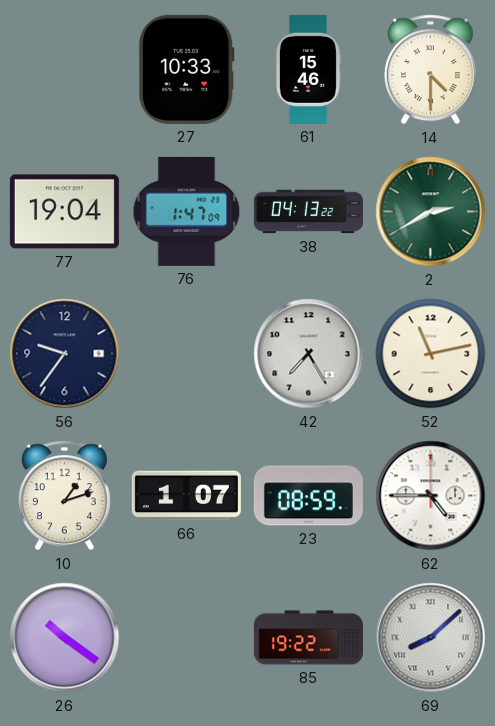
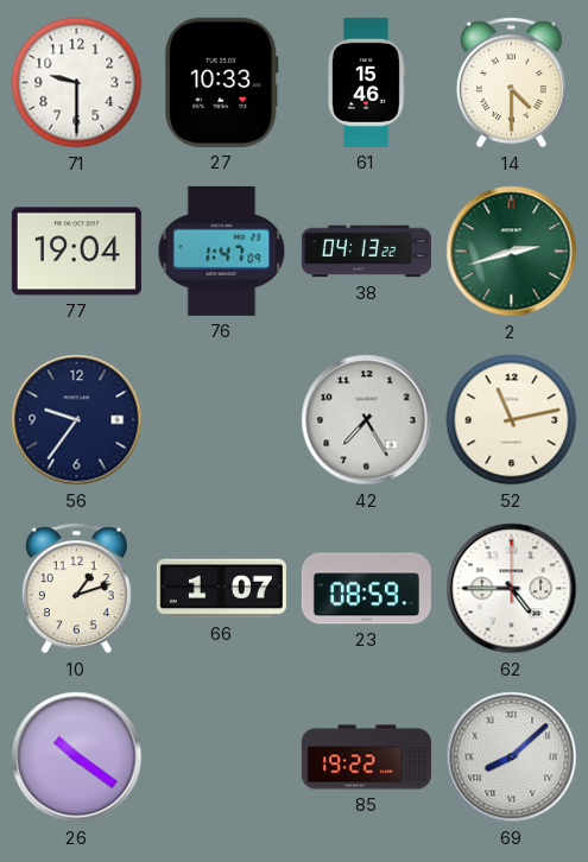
71: none -> 9:30 (77, 83)
2: 2:40 -> 2:42 (512, 252)
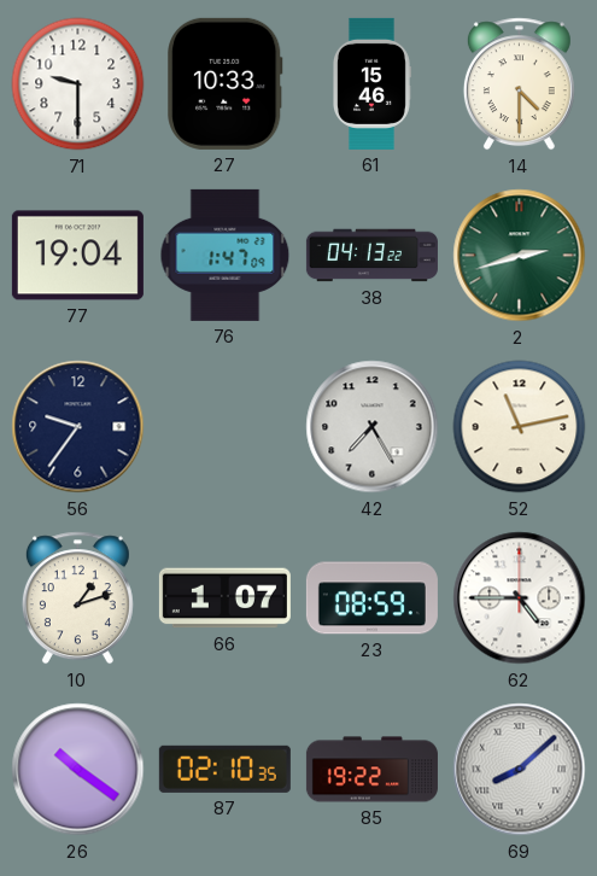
87: none -> 02:10 (224, 769)
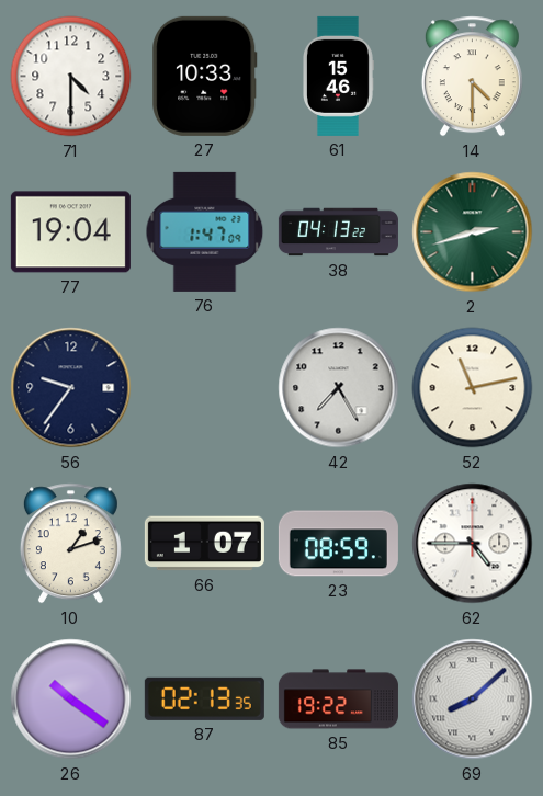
71: 9:30 -> 4:30 (71, 77)
87: 02:10 -> 02:13 (204, 698)
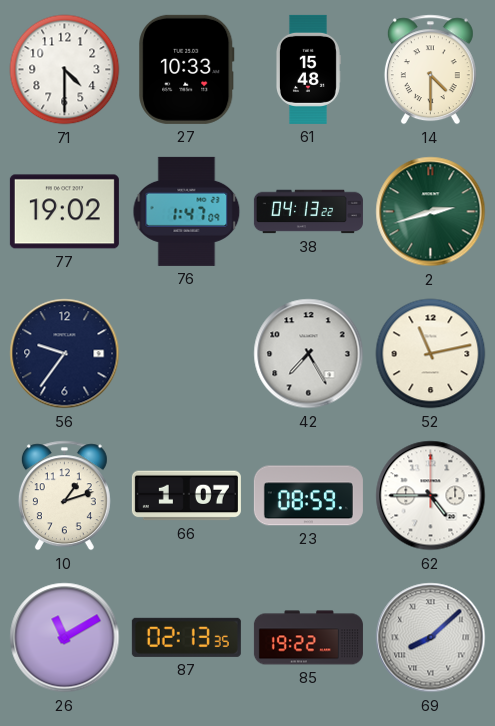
61: 15:46 -> 15:48 (309, 69)
77: 19:04 -> 19:02 (64, 212)
26: 10:21 -> 11:10 (65, 638)
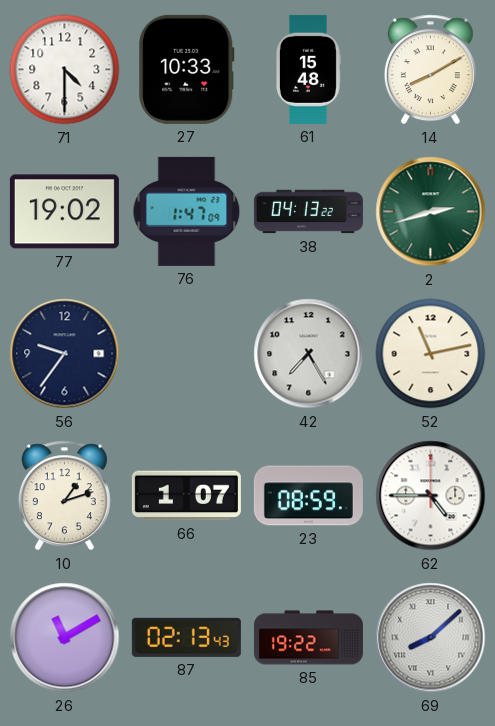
14: 4:30 -> 8:10 (430, 70)
87: 02:13:35 -> 02:13:43 (186, 637)
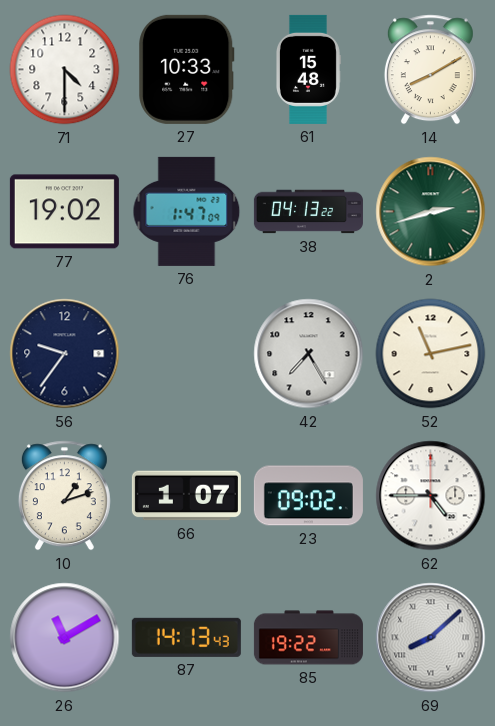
23: 08:59 -> 09:02 (308, 496)
87: 02:13 -> 14:13 (186, 637)
